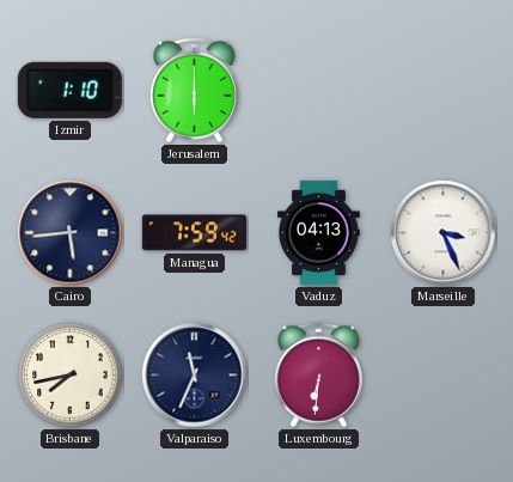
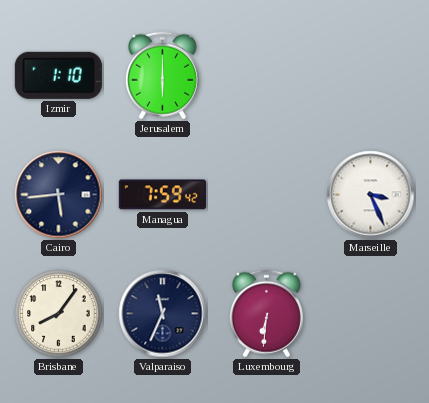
Vaduz: 04:13 -> none (319, 232)
Brisbane: 7:43 -> 8:06 (59, 314)
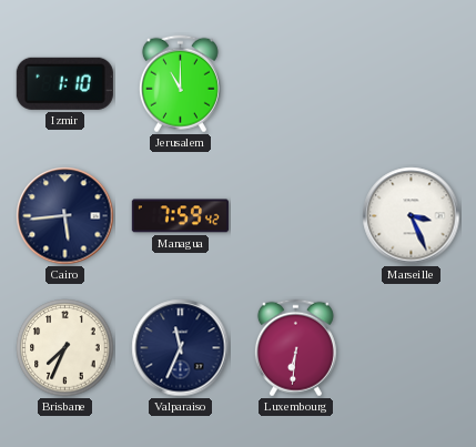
Jerusalem: 6:00 -> 11:00 (180, 84)
Brisbane: 8:06 -> 7:34 (65, 348)
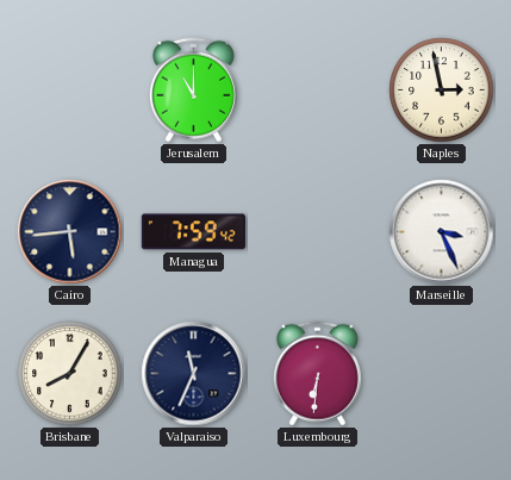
Izmir: 1:10 -> none (64, 83)
Naples: none -> 2:58 (442, 91)
Brisbane: 7:34 -> 8:05 (70, 374)
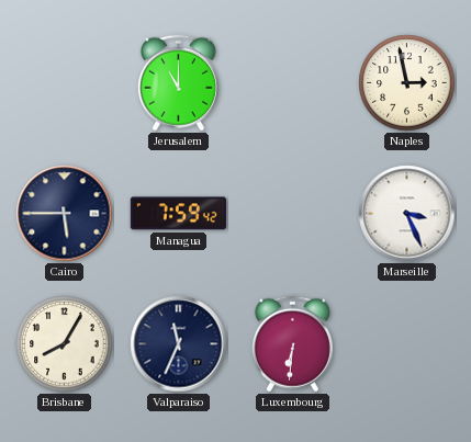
Cairo: 5:44 -> 5:45 (65, 214)
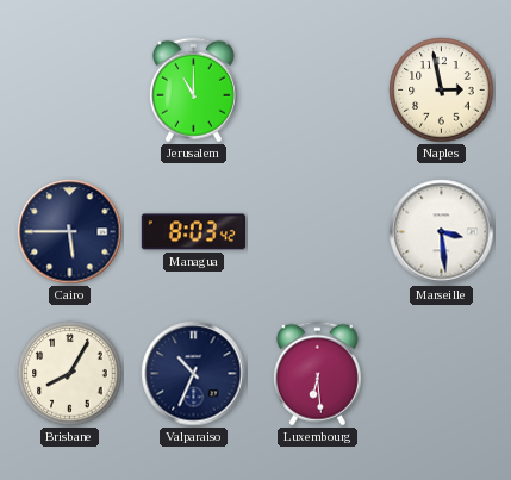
Managua: 7:59 -> 8:03 (193, 232)
Marseille: 3:26 -> 3:29 (442, 232)
Valparaiso: 11:34 -> 10:34 (194, 374)
Luxembourg: 6:31 -> 6:29 (317, 374)
